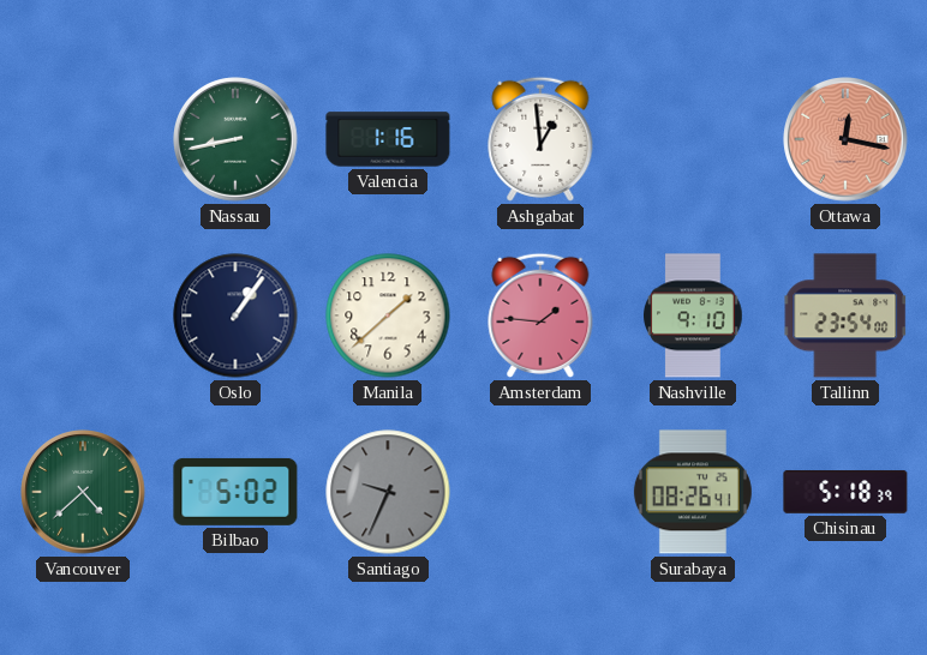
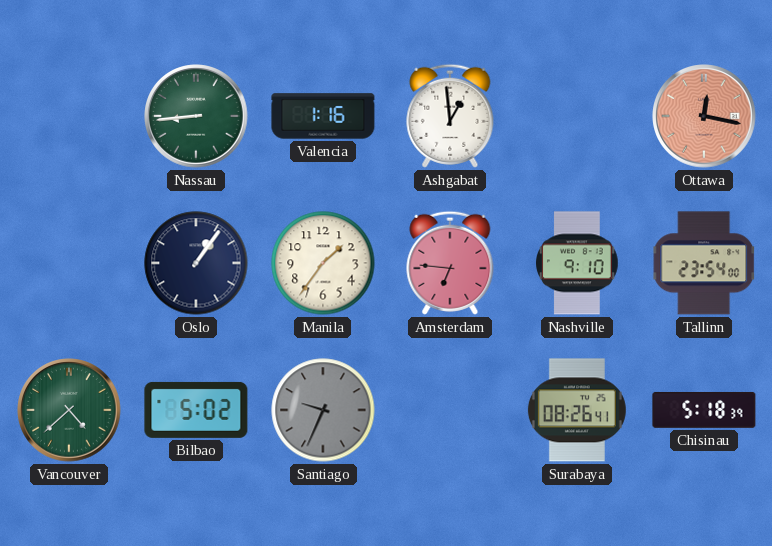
Nassau: 8:43 -> 8:44 (196, 116)
Manila: 1:38 -> 1:36 (323, 263)
Amsterdam: 1:46 -> 6:46 (450, 263)
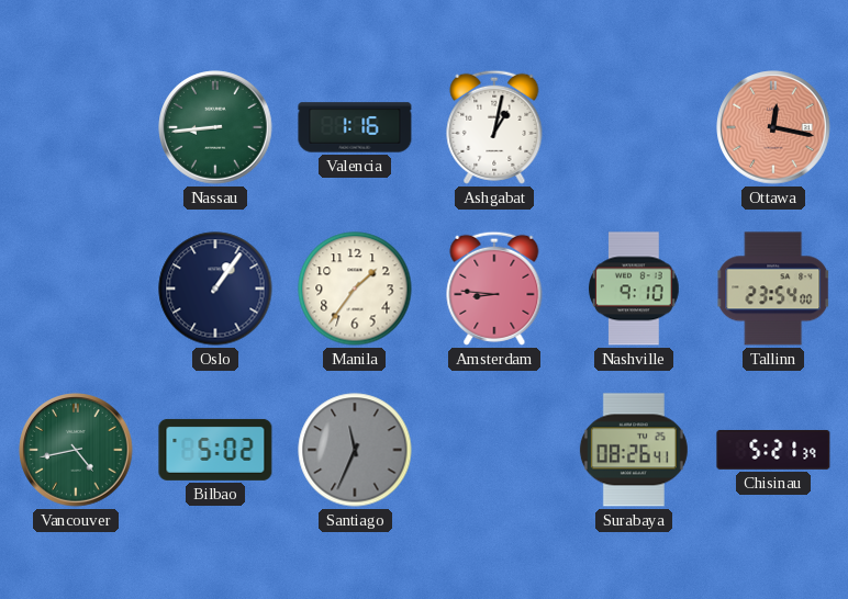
Ashgabat: 12:59 -> 1:02 (494, 127)
Amsterdam: 6:46 -> 8:46 (494, 289)
Vancouver: 4:38 -> 4:43 (76, 450)
Santiago: 9:34 -> 11:34 (355, 450)
Chisinau: 5:18 -> 5:21 (773, 450)
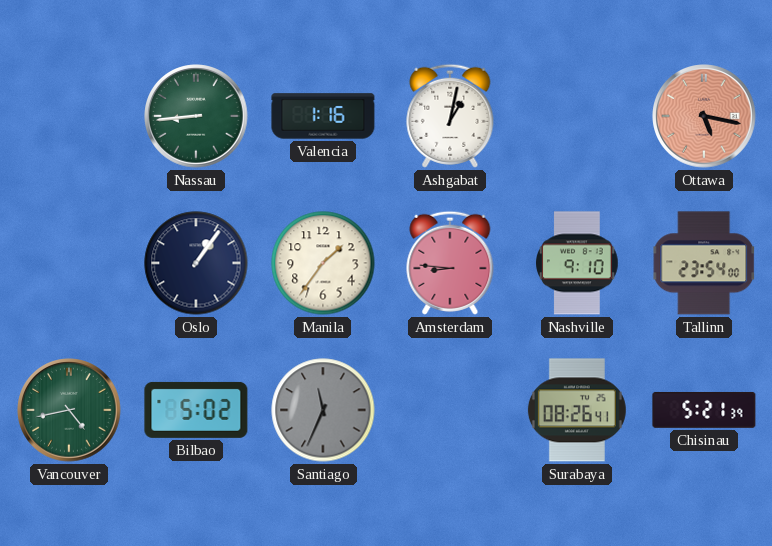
Ottawa: 12:17 -> 5:17 (704, 116)
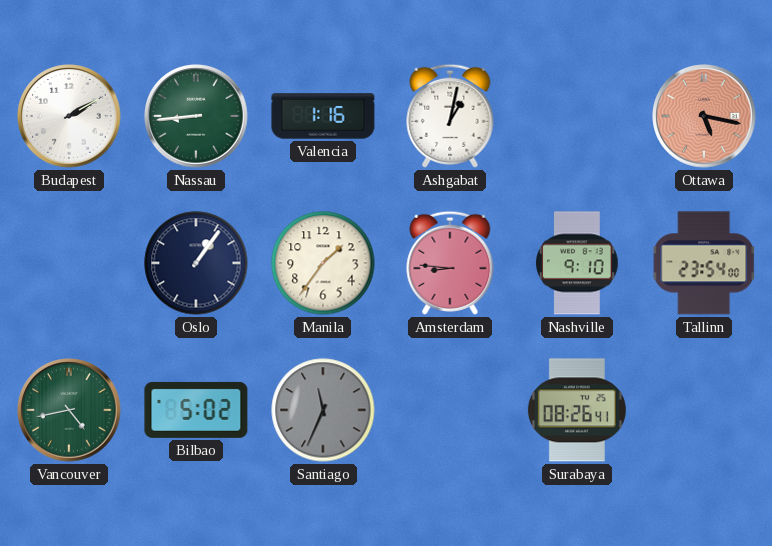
Budapest: none -> 2:10 (69, 116)
Chisinau: 5:21 -> none (704, 410)
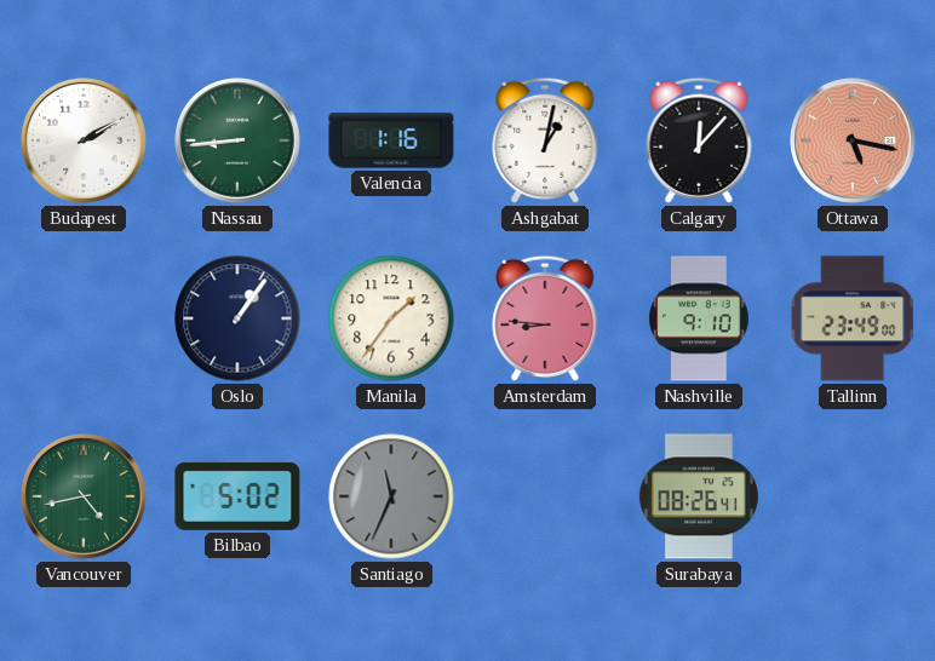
Calgary: none -> 12:07 (699, 140)
Tallinn: 23:54 -> 23:49 (853, 318)
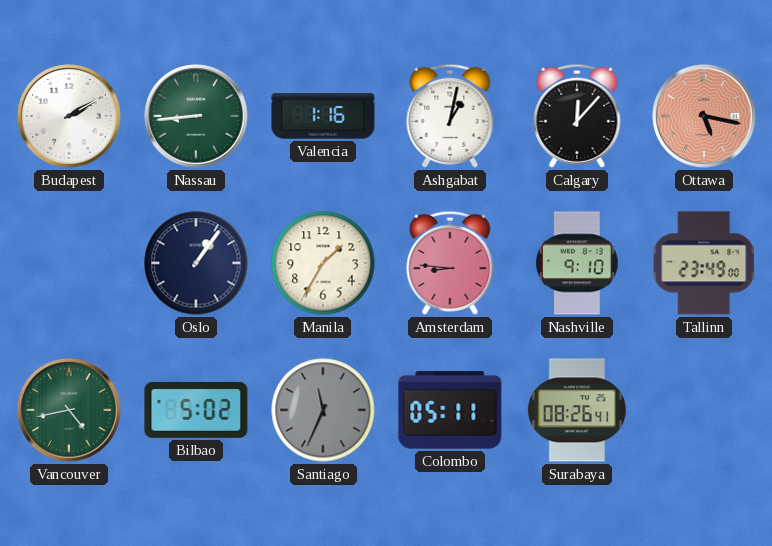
Manila: 1:36 -> 1:35 (323, 263)
Colombo: none -> 05:11 (450, 410)
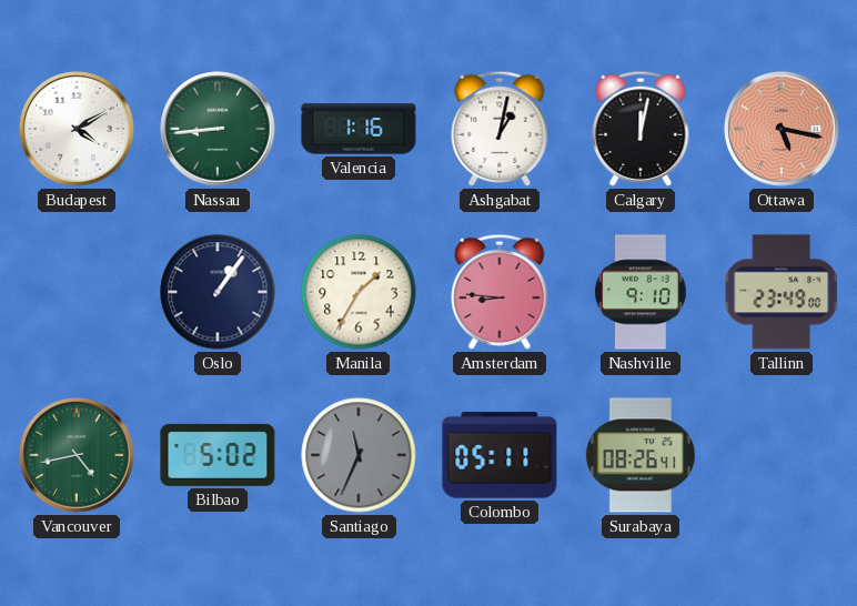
Budapest: 2:10 -> 4:10 (77, 129)
Calgary: 12:07 -> 12:02 (641, 129)
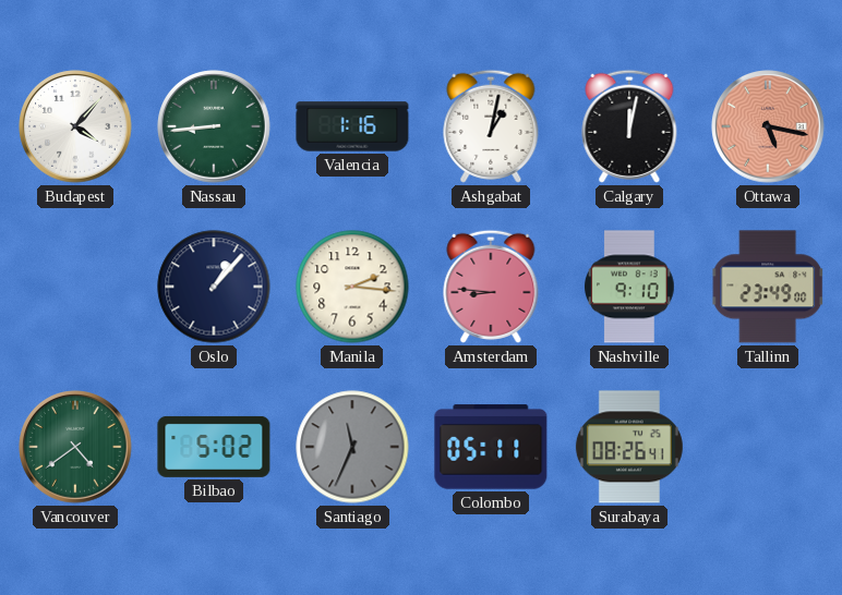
Budapest: 4:10 -> 4:07 (75, 126)
Oslo: 1:06 -> 1:07 (214, 287)
Manila: 1:35 -> 2:16 (352, 287)
Vancouver: 4:43 -> 4:39 (75, 447)
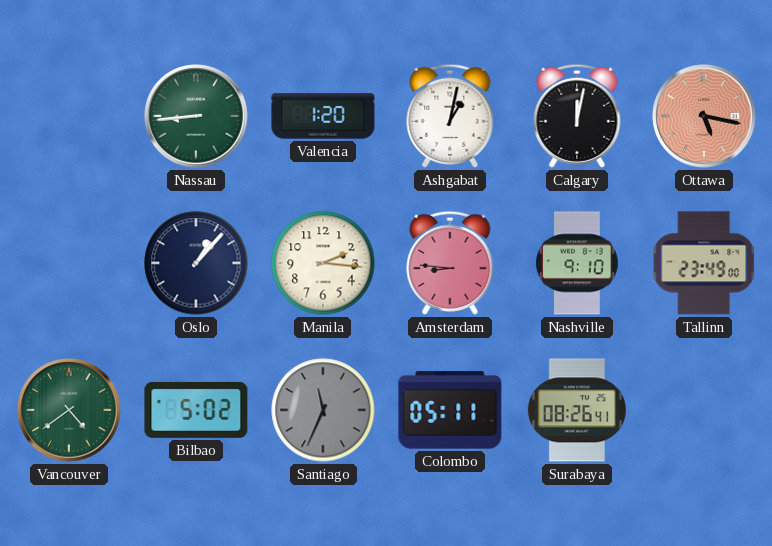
Budapest: 4:07 -> none (75, 126)
Valencia: 1:16 -> 1:20 (323, 116)
